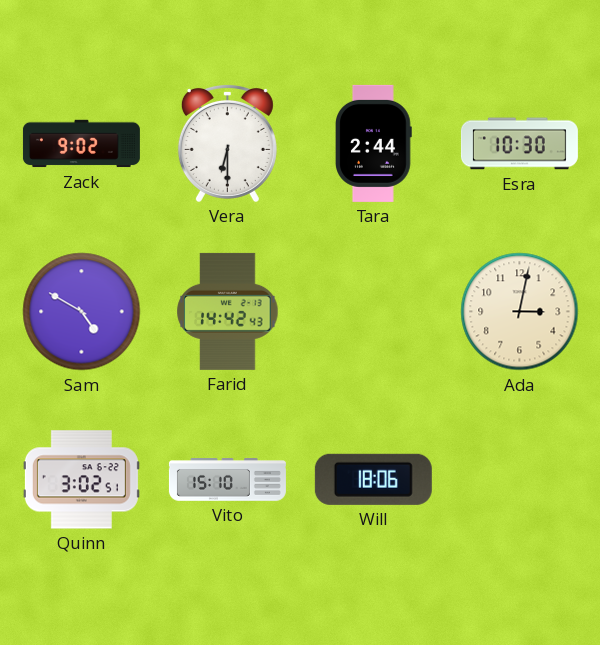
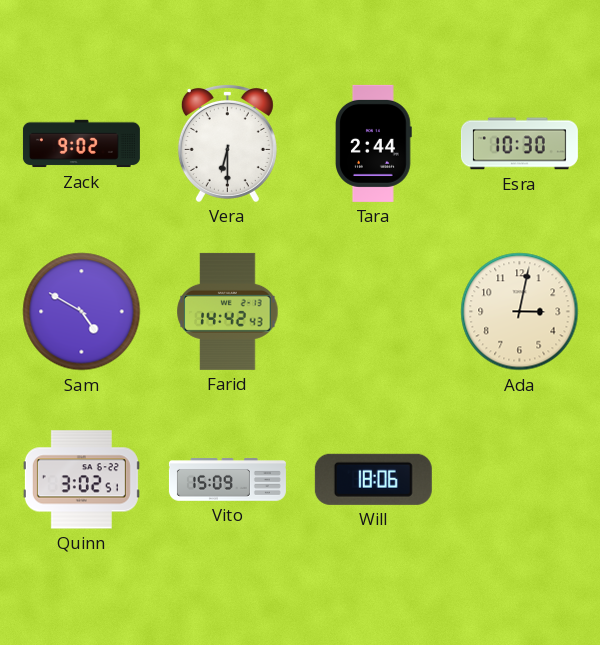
Vito: 15:10 -> 15:09 (227, 480)
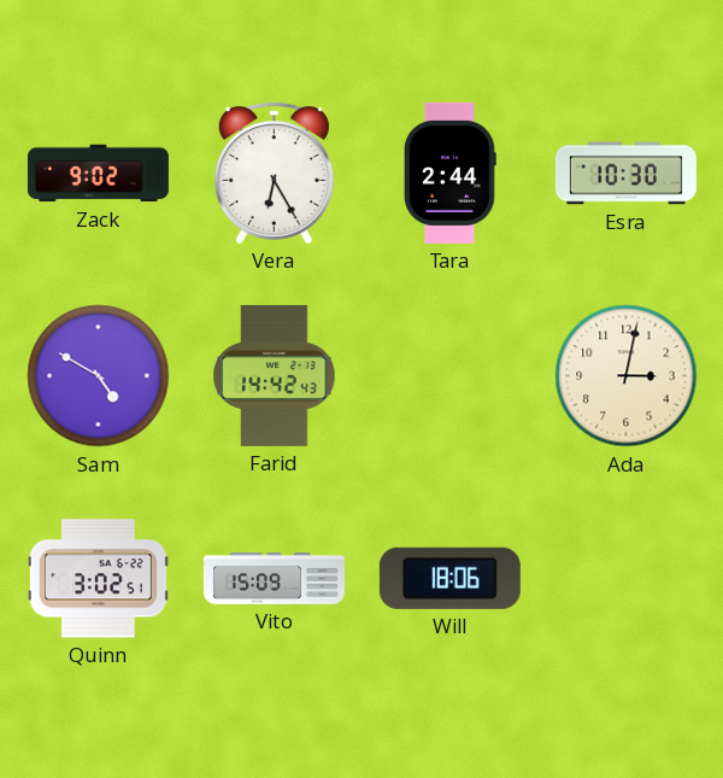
Vera: 6:30 -> 6:25 (274, 172)
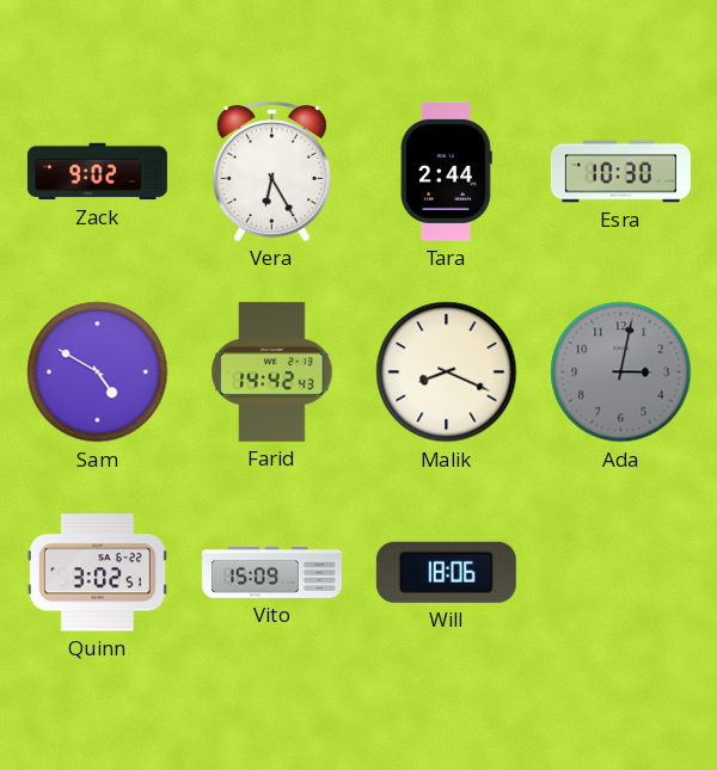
Malik: none -> 8:19 (447, 372)
Ada dial: cream -> grey (621, 372)
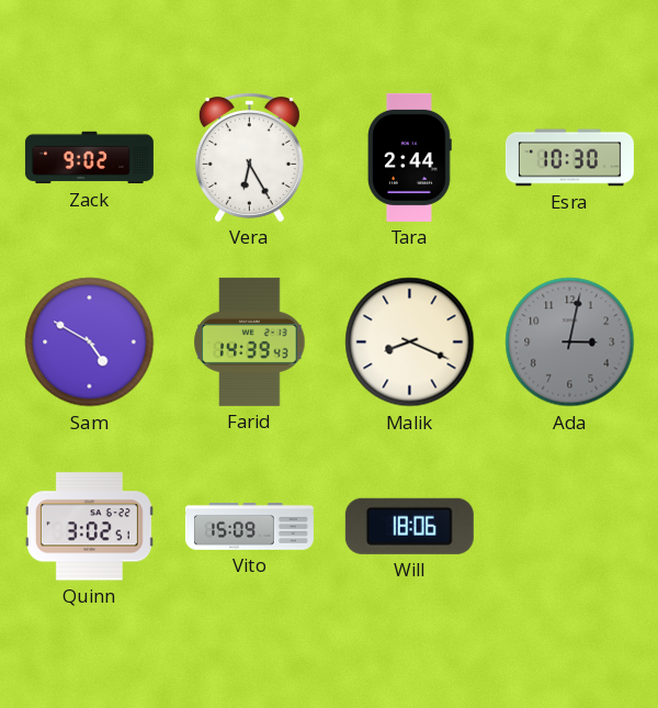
Farid: 14:42 -> 14:39 (250, 341)
